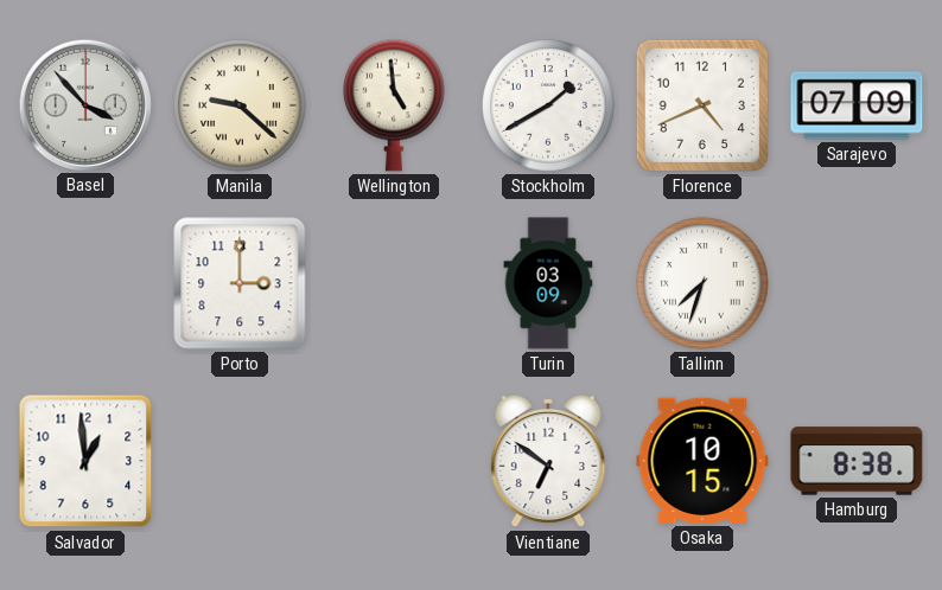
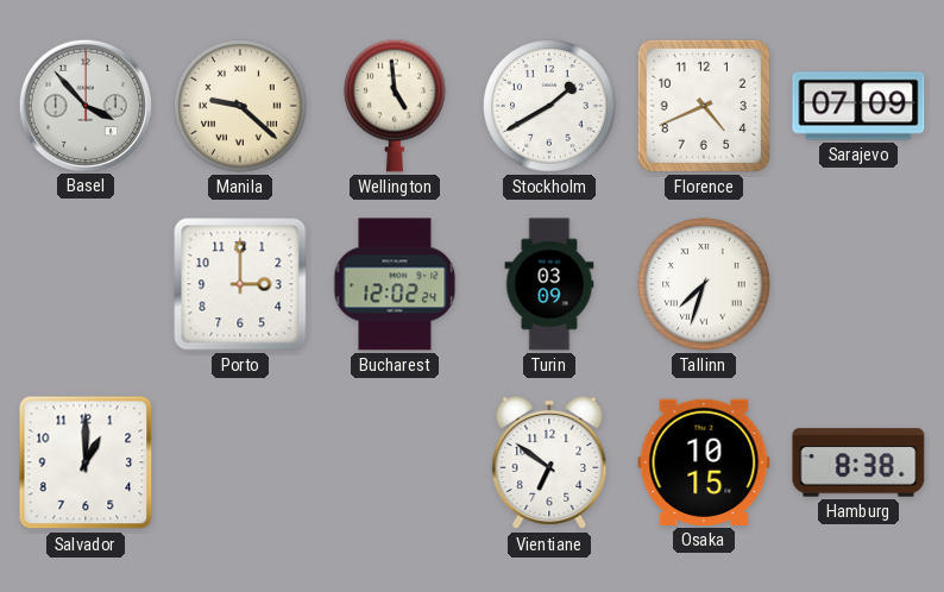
Bucharest: none -> 12:02 (395, 284)
Salvador: 12:59 -> 1:00 (86, 462)
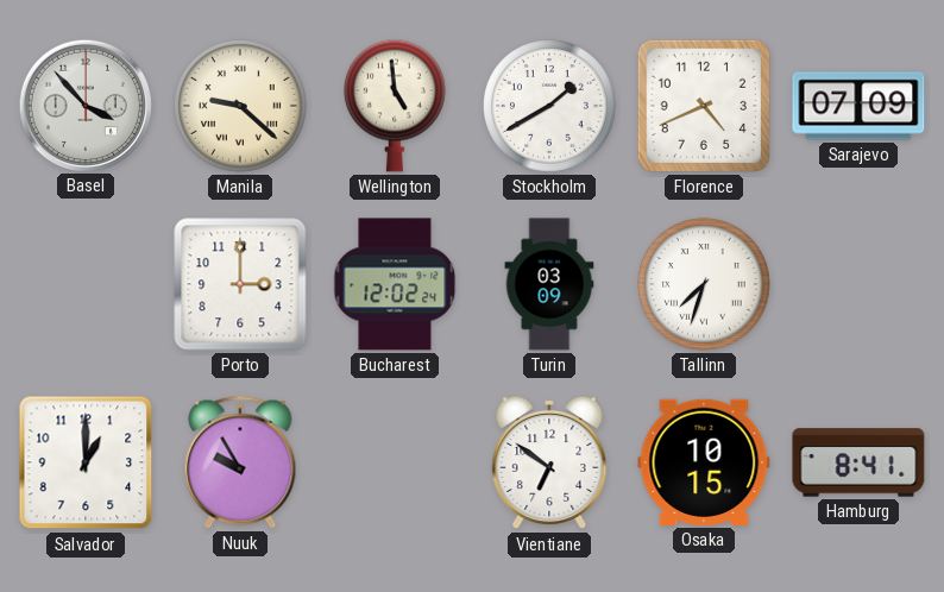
Nuuk: none -> 9:55 (240, 462)
Hamburg: 8:38 -> 8:41 (858, 462)
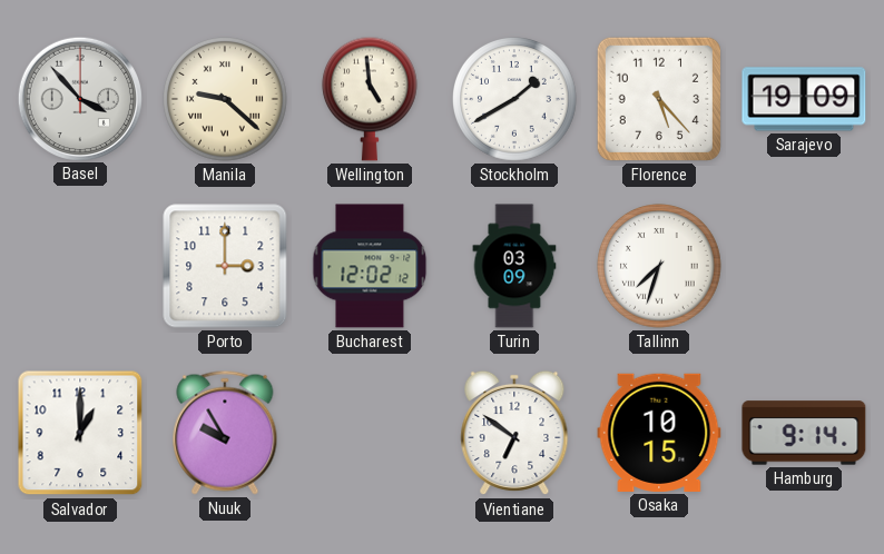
Florence: 4:41 -> 5:23 (659, 99)
Sarajevo: 07:09 -> 19:09 (804, 99)
Bucharest: 12:02:24 -> 12:02:12 (370, 266)
Hamburg: 8:41 -> 9:14 (804, 433)
